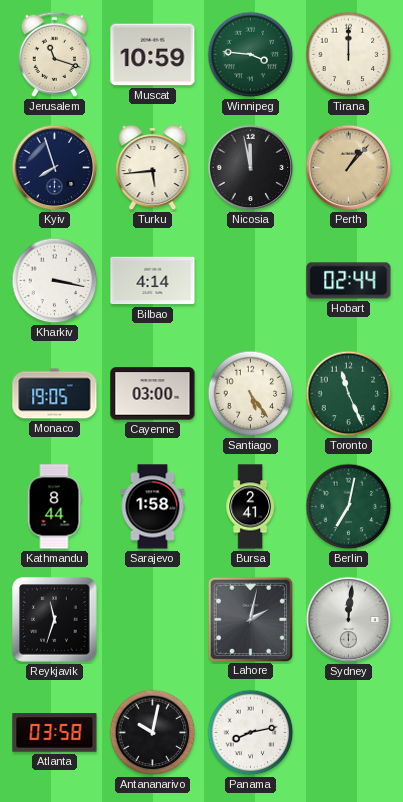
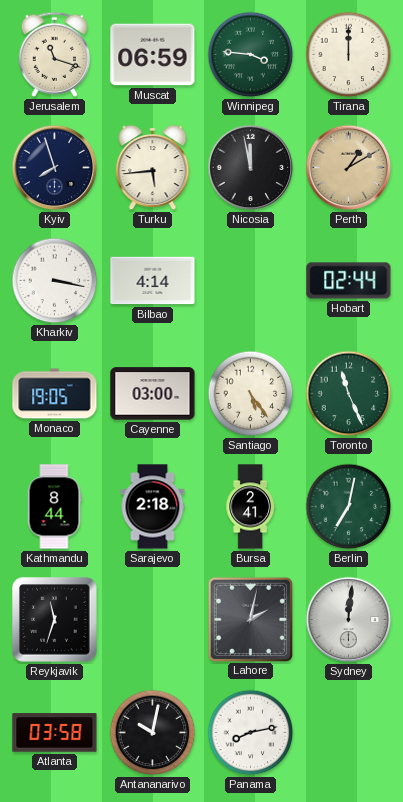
Muscat: 10:59 -> 06:59 (153, 55)
Perth: 1:07 -> 1:10 (349, 168)
Sarajevo: 1:58 -> 2:18 (153, 507)
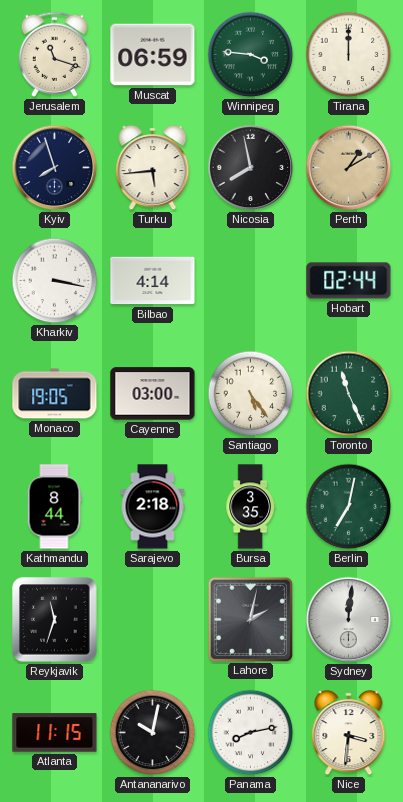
Nicosia: 11:58 -> 7:58 (251, 168)
Bursa: 2:41 -> 3:35 (250, 507)
Atlanta: 03:58 -> 11:15 (55, 733)
Nice: none -> 3:31 (349, 733)
